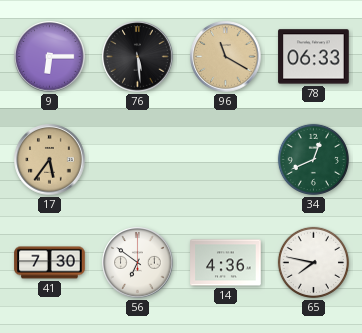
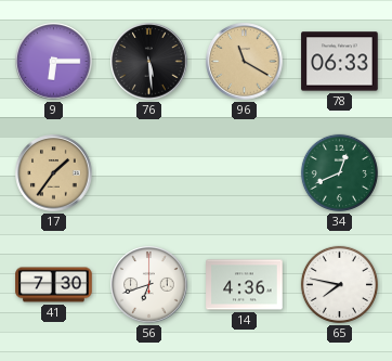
17: 5:36 -> 1:36 (54, 173)
56: 6:51 -> 6:42 (149, 285)
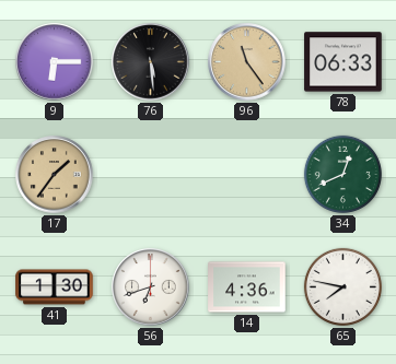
96: 11:20 -> 11:24 (247, 62)
41: 7:30 -> 1:30 (55, 287)
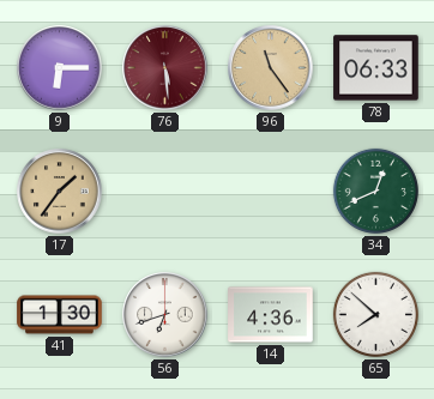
76 dial: black -> burgundy (165, 68)
65: 7:47 -> 7:52 (375, 314)
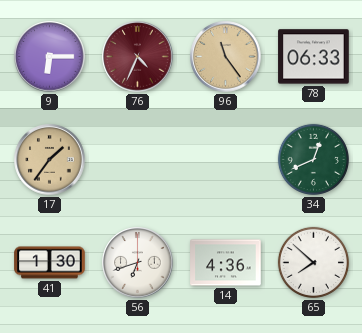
76: 5:29 -> 4:34 (138, 57)
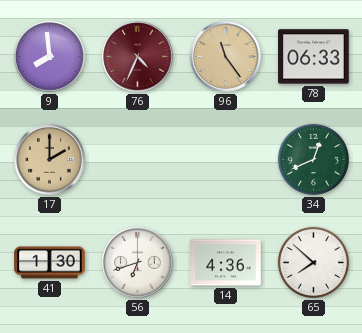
9: 6:15 -> 7:59 (50, 57)
17: 1:36 -> 2:00 (50, 160)
